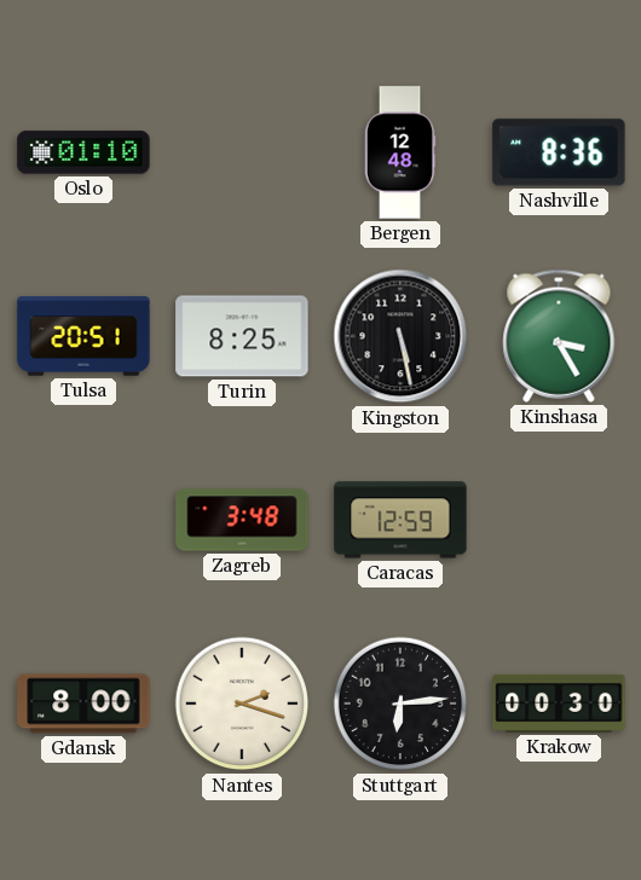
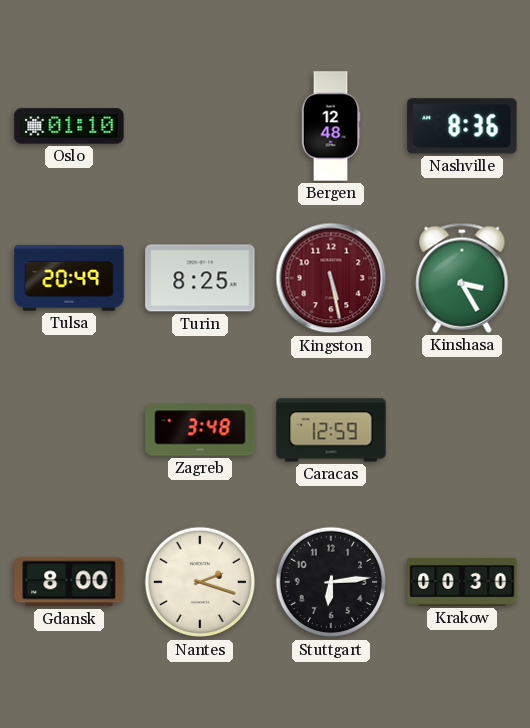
Tulsa: 20:51 -> 20:49 (69, 278)
Kingston dial: black -> burgundy (331, 278)
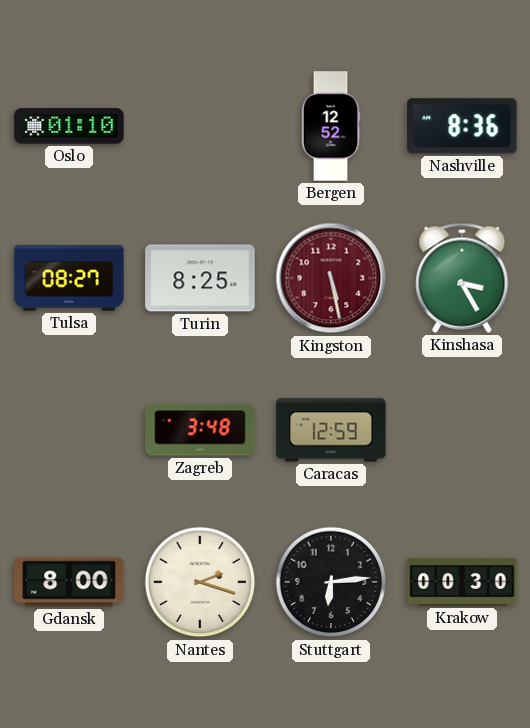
Bergen: 12:48 -> 12:52 (331, 126)
Tulsa: 20:49 -> 08:27 (69, 278)
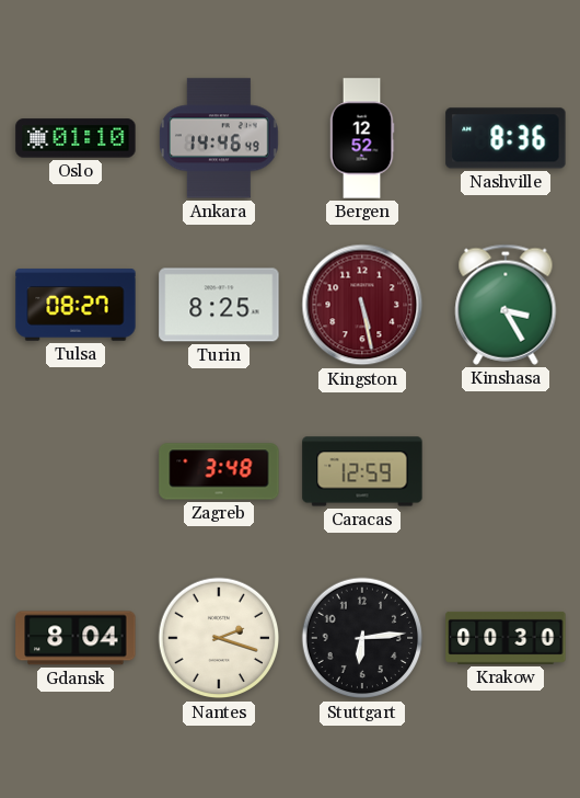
Ankara: none -> 14:46 (220, 138)
Gdansk: 8:00 -> 8:04 (76, 638)
